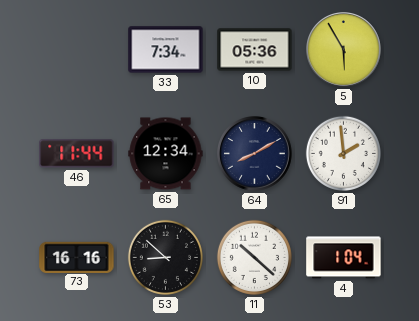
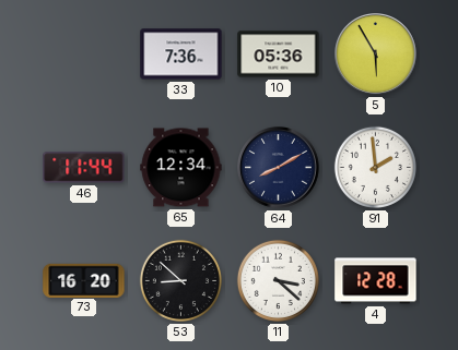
33: 7:34 -> 7:36 (181, 55)
73: 16:16 -> 16:20 (84, 280)
11: 10:22 -> 3:22 (278, 280)
4: 1:04 -> 12:28 (376, 281)
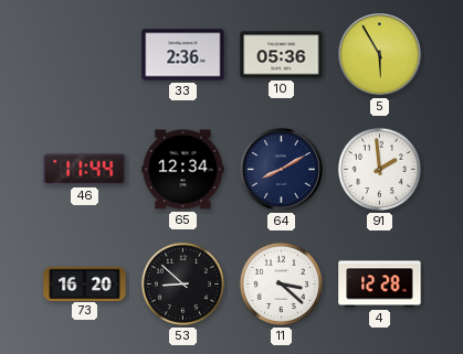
33: 7:36 -> 2:36 (183, 55)
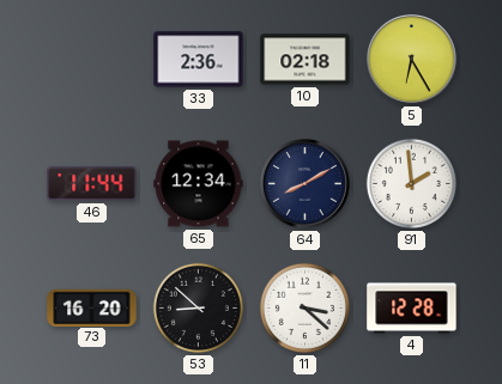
10: 05:36 -> 02:18 (306, 60)
5: 5:55 -> 6:25 (412, 60)
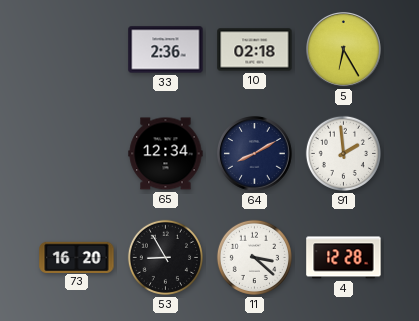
46: 11:44 -> none (92, 184)
53: 8:52 -> 8:55 (165, 257)
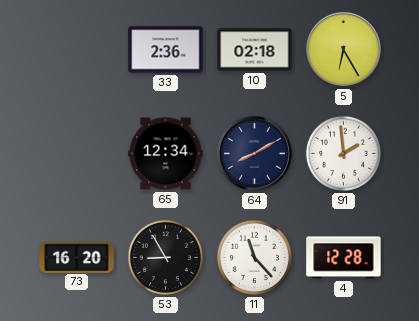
11: 3:22 -> 11:23 (254, 257)
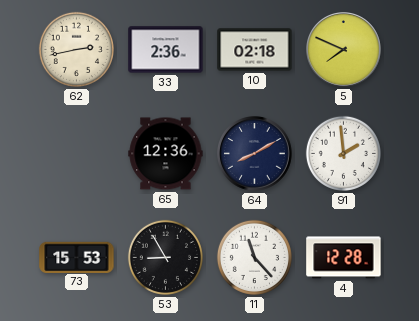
62: none -> 2:43 (76, 49)
5: 6:25 -> 7:49 (344, 50)
65: 12:34 -> 12:36 (166, 154)
73: 16:20 -> 15:53 (77, 257)
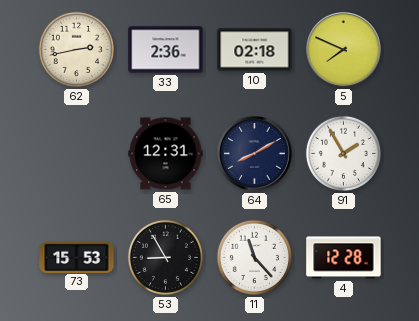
65: 12:36 -> 12:31 (166, 154)
91: 1:59 -> 1:55 (343, 153)
